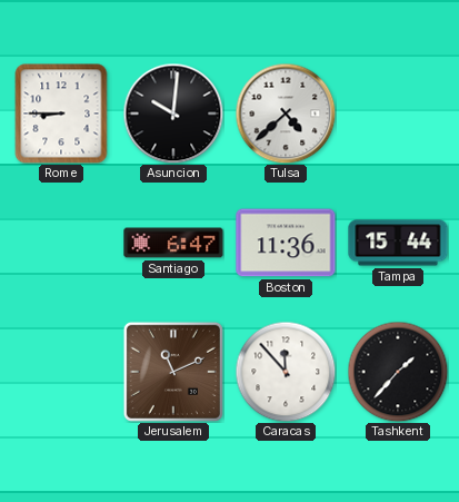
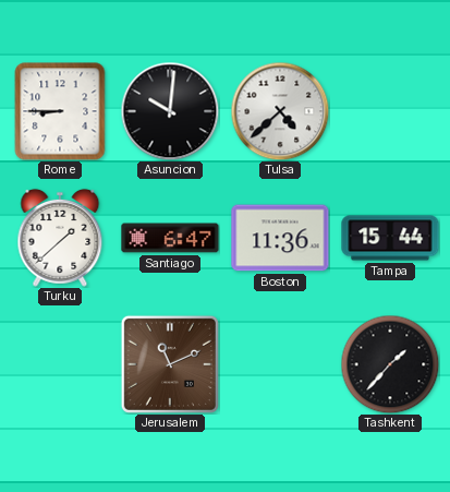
Turku: none -> 1:38 (60, 238)
Caracas: 11:53 -> none (286, 372)
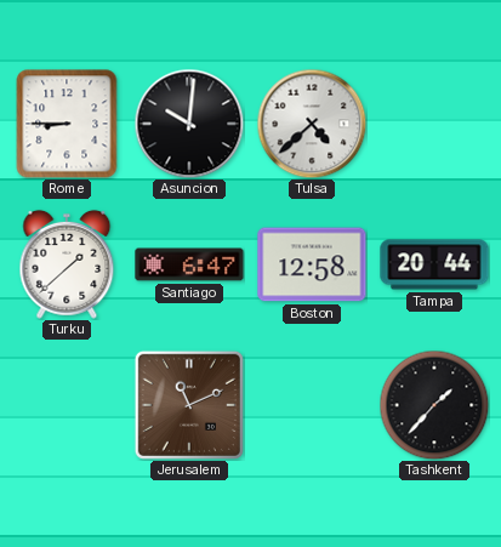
Boston: 11:36 -> 12:58 (312, 264)
Tampa: 15:44 -> 20:44 (434, 264)
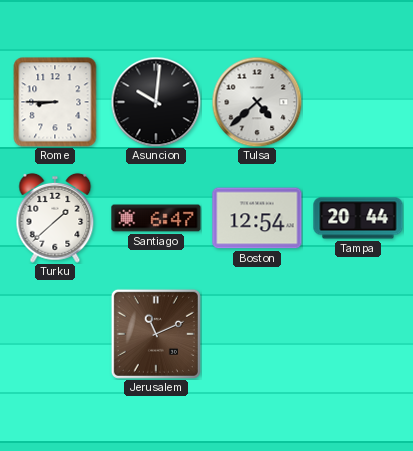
Boston: 12:58 -> 12:54 (257, 218)
Tashkent: 1:37 -> none (434, 405)
